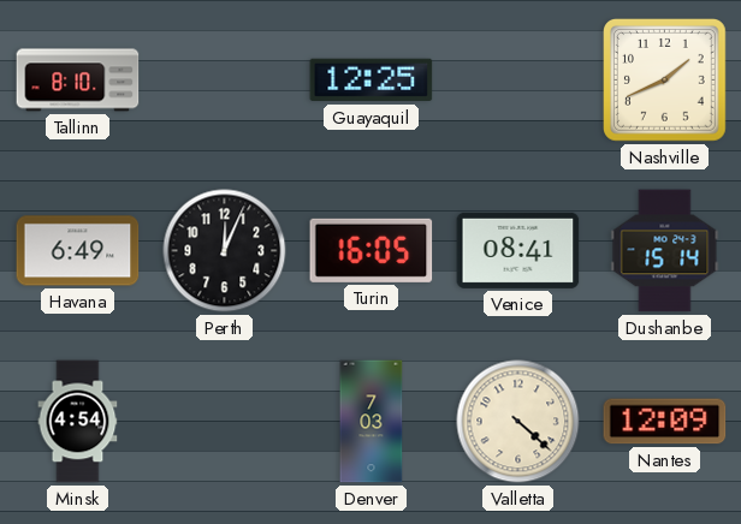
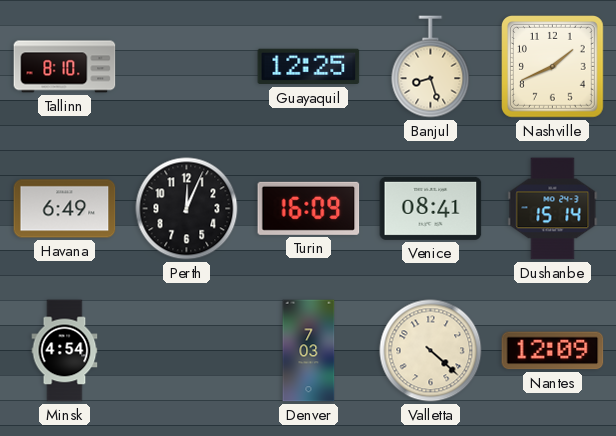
Banjul: none -> 8:27 (431, 67)
Turin: 16:05 -> 16:09 (309, 208)
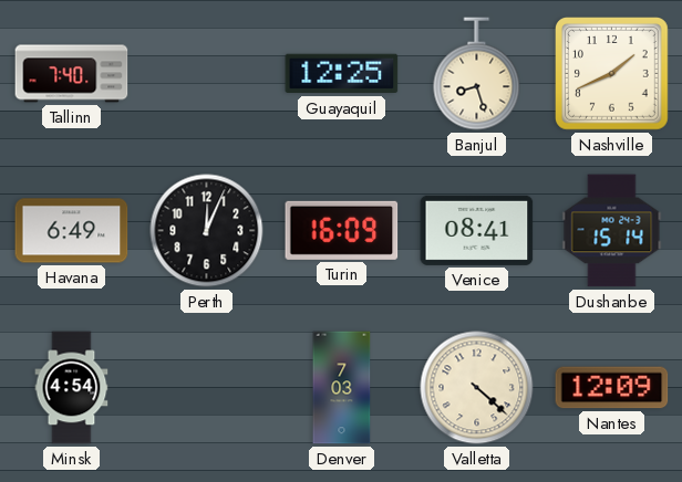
Tallinn: 8:10 -> 7:40 (72, 74)
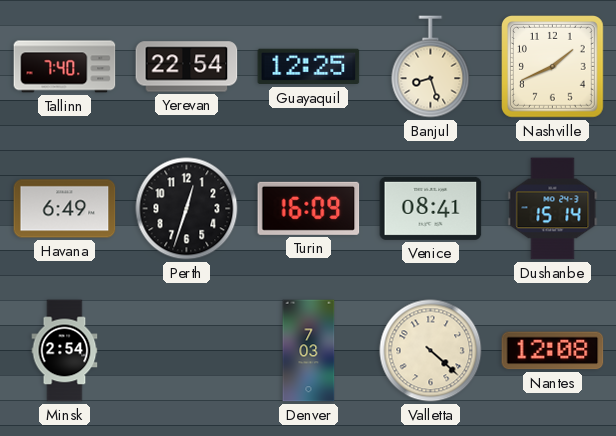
Yerevan: none -> 22:54 (187, 67)
Perth: 12:04 -> 12:33 (187, 209)
Minsk: 4:54 -> 2:54 (65, 351)
Nantes: 12:09 -> 12:08 (553, 351)
